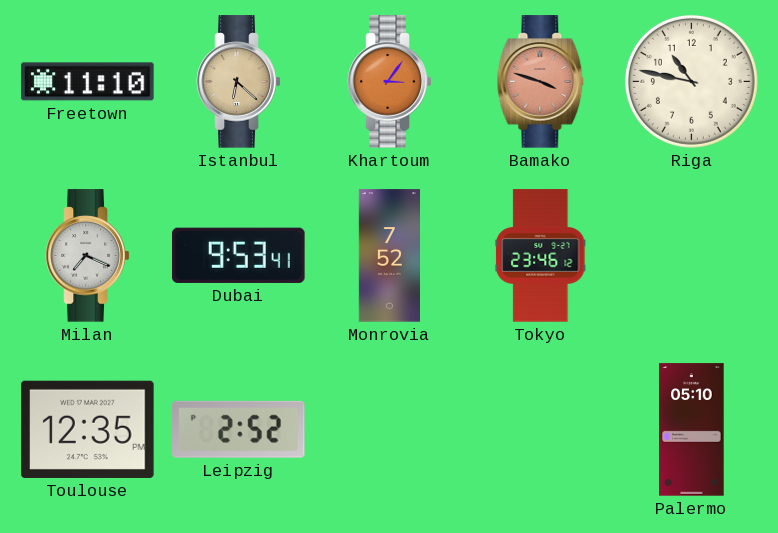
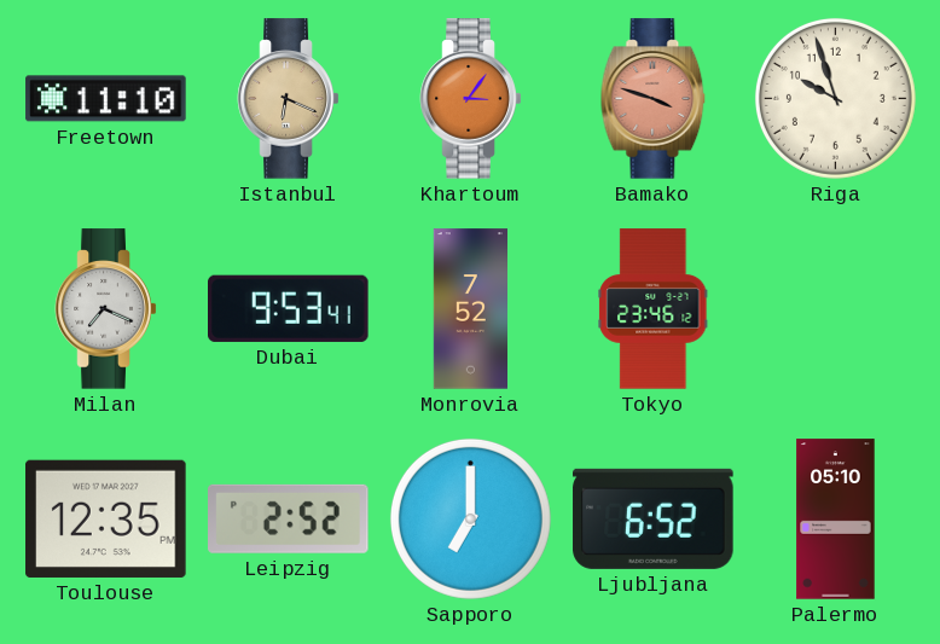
Istanbul: 6:22 -> 6:19 (289, 99)
Riga: 10:47 -> 9:57 (835, 98)
Sapporo: none -> 7:00 (470, 518)
Ljubljana: none -> 6:52 (654, 518)
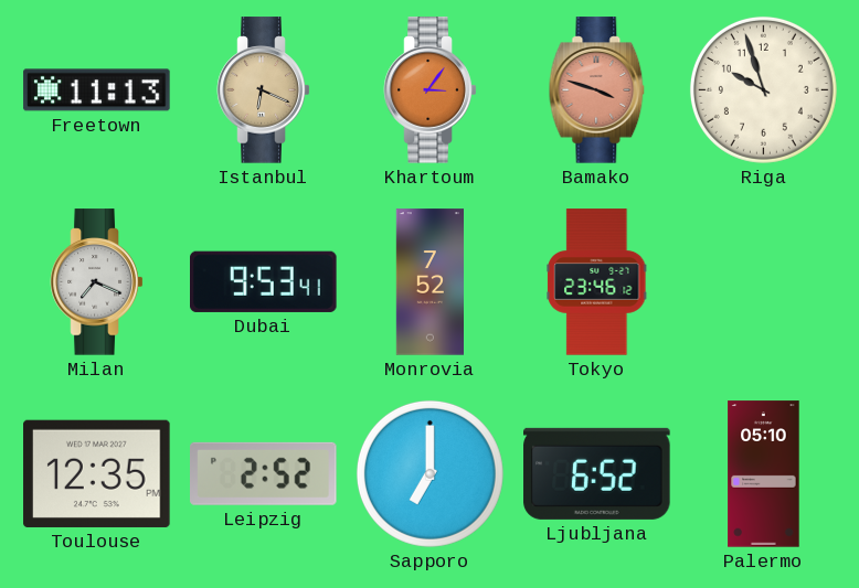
Freetown: 11:10 -> 11:13 (97, 90)
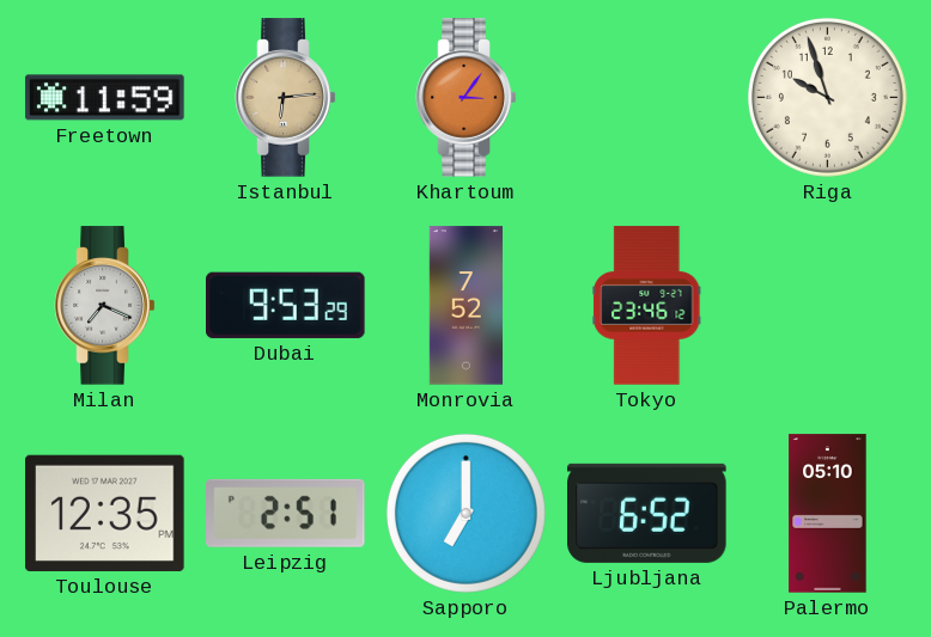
Freetown: 11:13 -> 11:59 (105, 98)
Istanbul: 6:19 -> 6:14 (286, 98)
Bamako: 3:48 -> none (597, 90)
Dubai: 9:53:41 -> 9:53:29 (286, 305)
Leipzig: 2:52 -> 2:51 (286, 513)
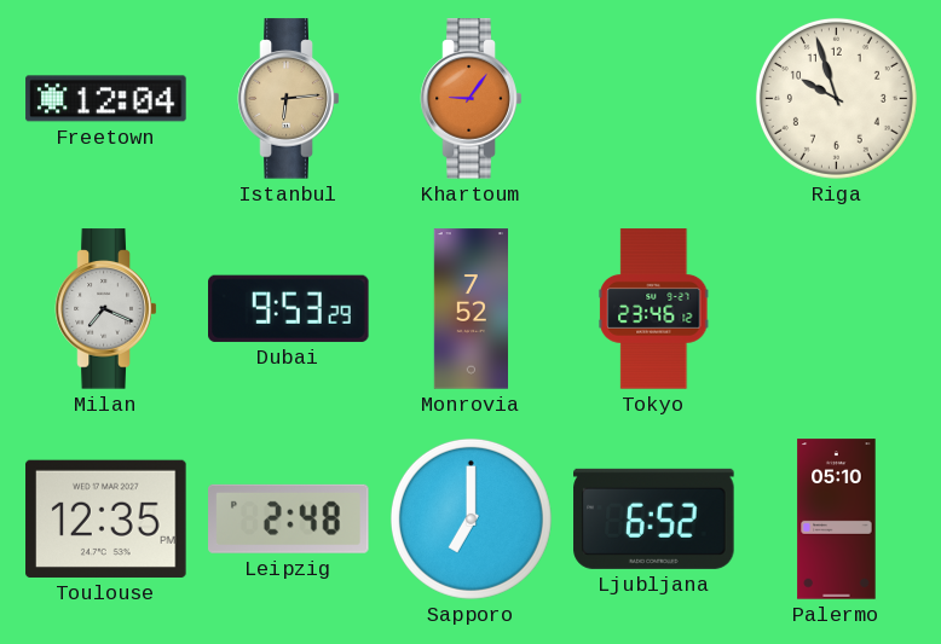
Freetown: 11:59 -> 12:04 (106, 99)
Khartoum: 3:06 -> 9:06 (472, 99)
Leipzig: 2:51 -> 2:48 (289, 518)
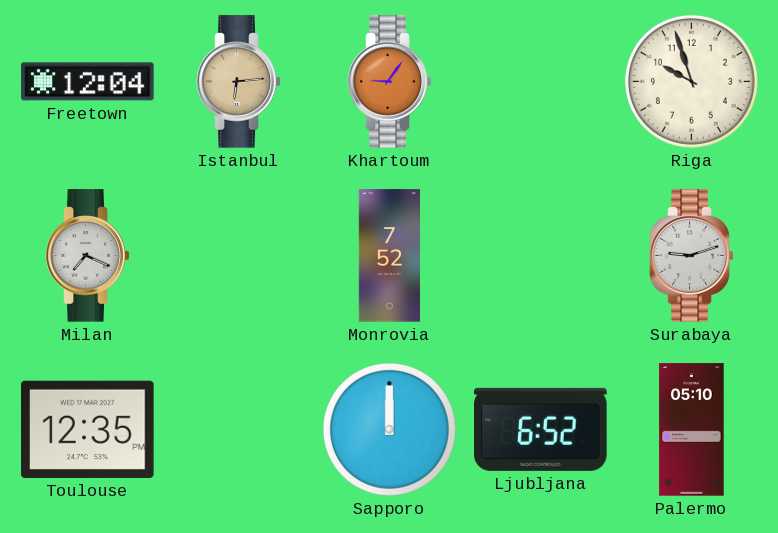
Dubai: 9:53 -> none (289, 308)
Tokyo: 23:46 -> none (654, 309)
Surabaya: none -> 9:12 (692, 256)
Leipzig: 2:48 -> none (289, 518)
Sapporo: 7:00 -> 12:00 (389, 429)
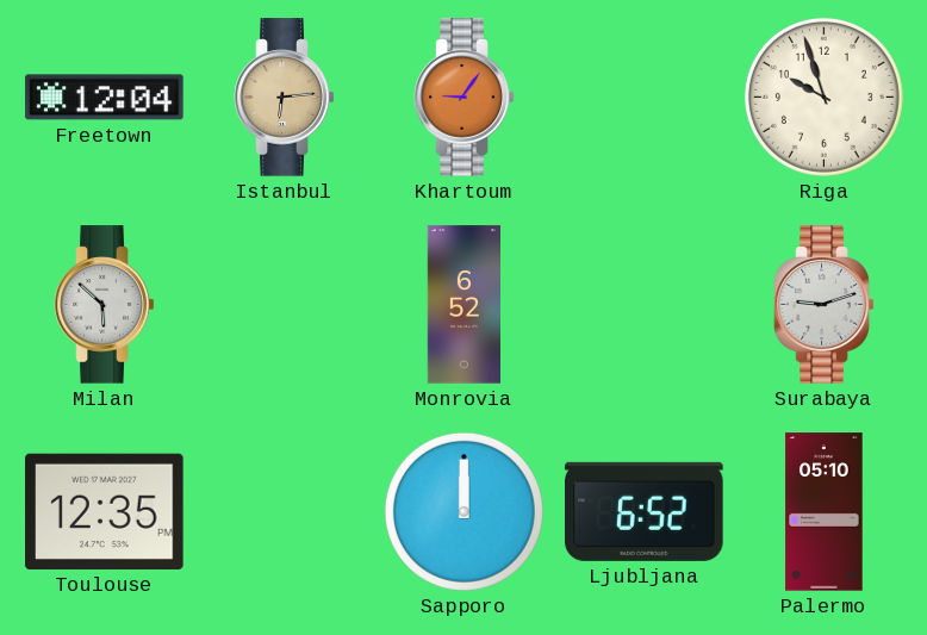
Milan: 7:19 -> 5:52 (105, 305)
Monrovia: 7:52 -> 6:52 (463, 305)
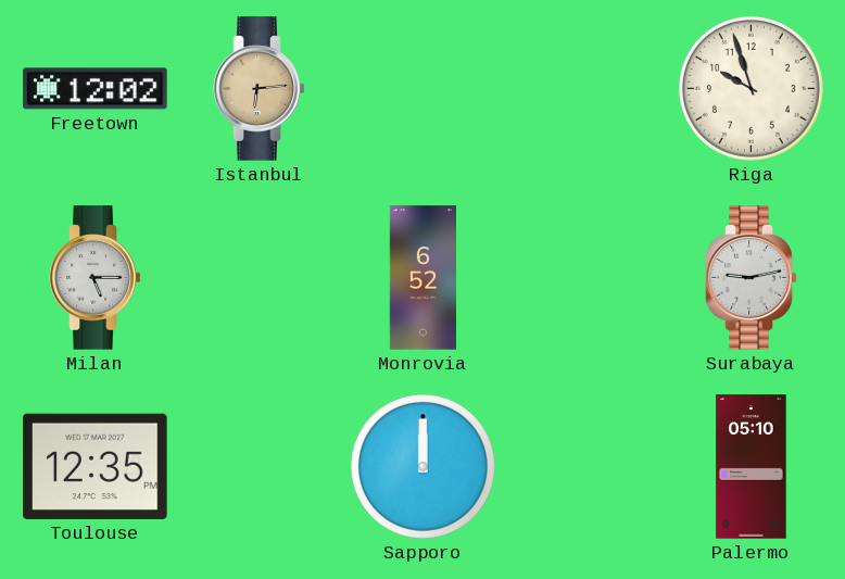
Freetown: 12:04 -> 12:02 (96, 89)
Khartoum: 9:06 -> none (465, 98)
Milan: 5:52 -> 5:15 (96, 278)
Surabaya: 9:12 -> 9:13 (752, 278)
Ljubljana: 6:52 -> none (645, 511)
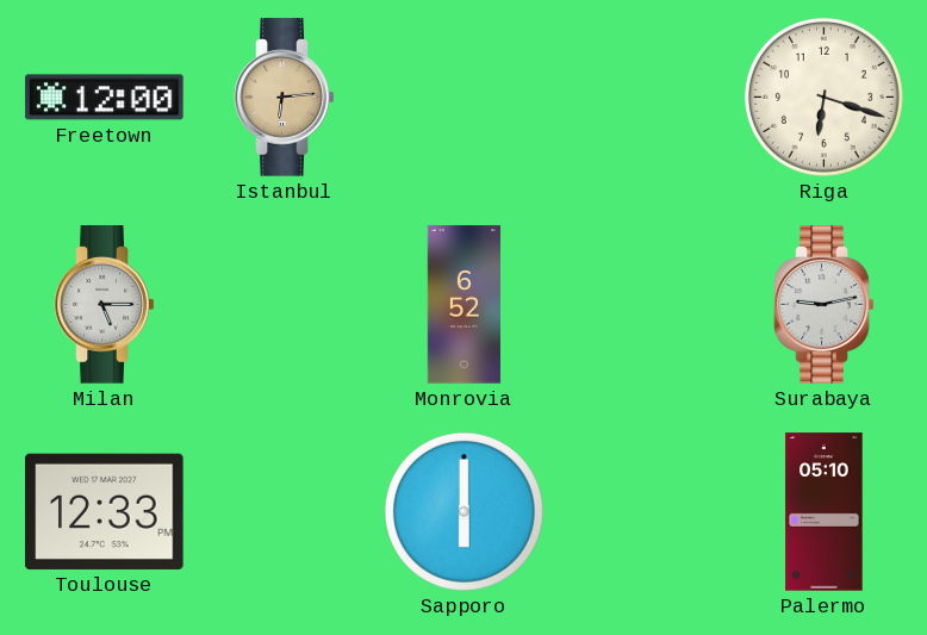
Freetown: 12:02 -> 12:00 (105, 98)
Riga: 9:57 -> 6:18 (823, 97)
Toulouse: 12:35 -> 12:33 (105, 511)
Sapporo: 12:00 -> 6:00 (463, 511)
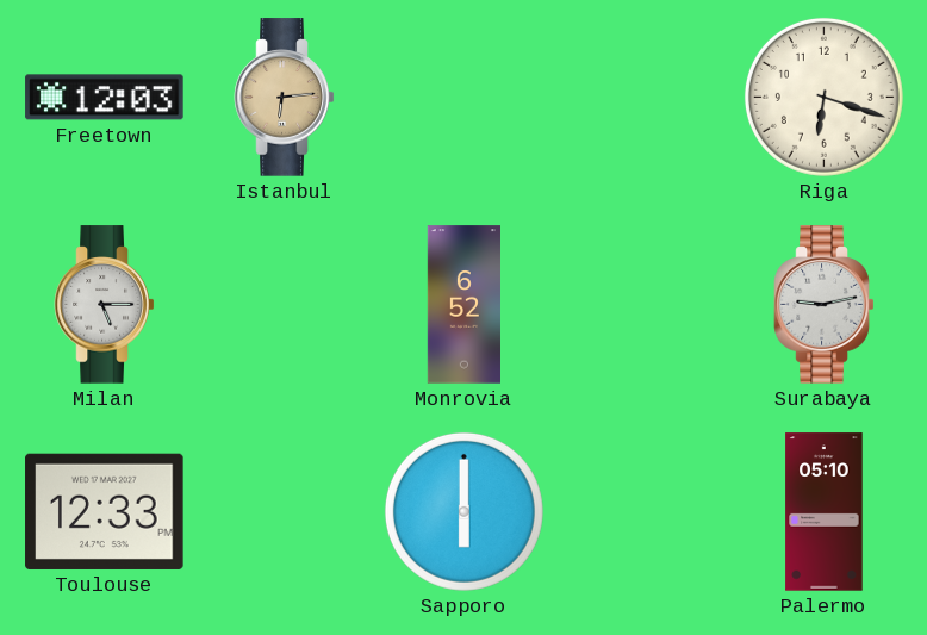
Freetown: 12:00 -> 12:03 (105, 98)
